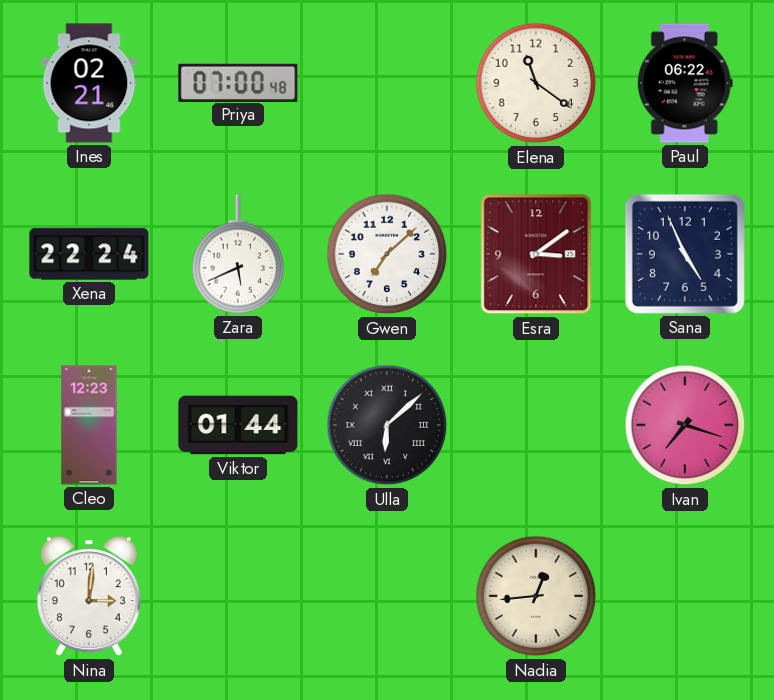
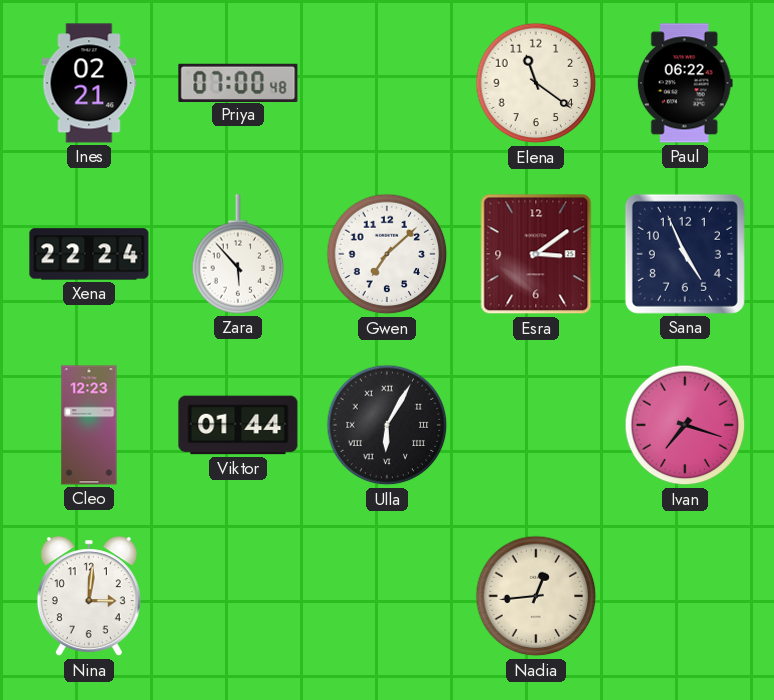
Zara: 5:41 -> 5:53 (238, 254)
Ulla: 6:08 -> 6:05 (387, 425)
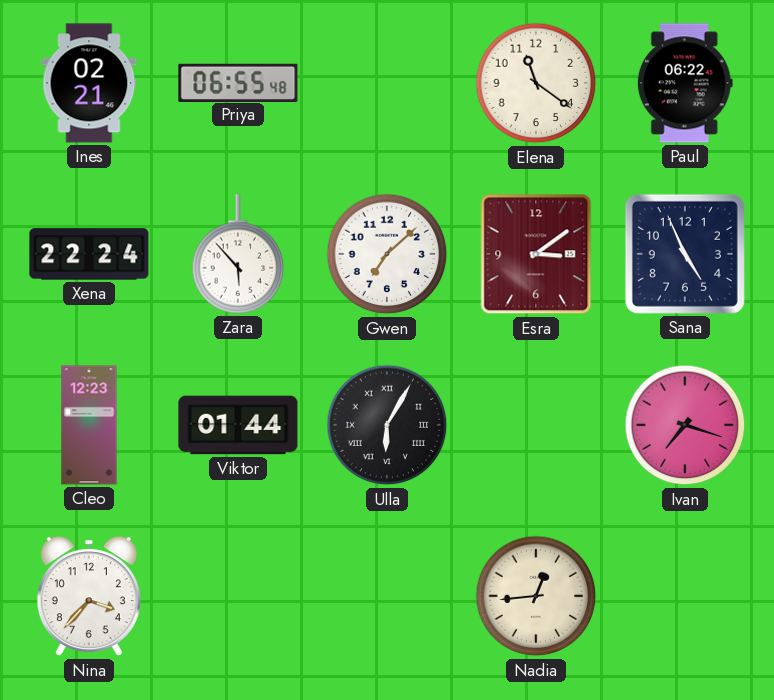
Priya: 07:00 -> 06:55 (238, 82)
Nina: 3:01 -> 3:37 (89, 597)
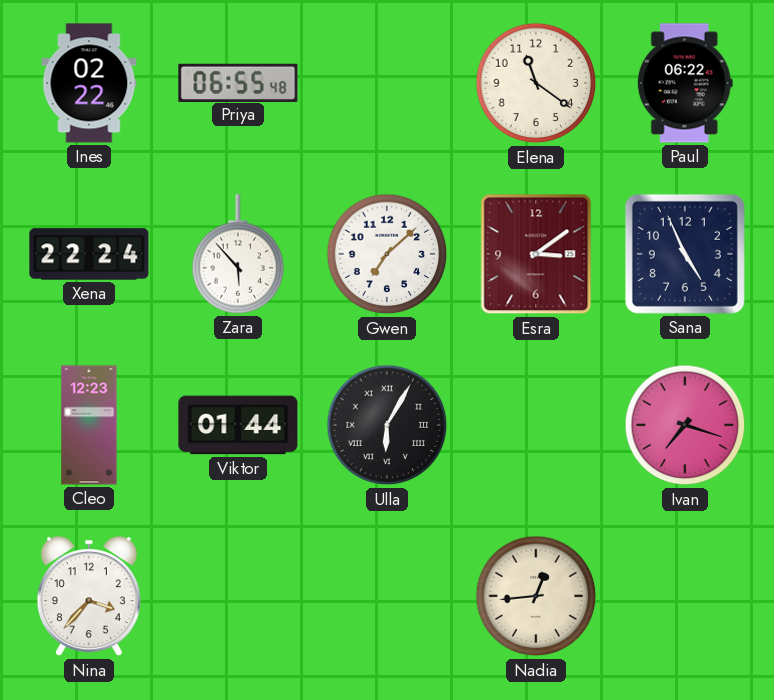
Ines: 02:21 -> 02:22 (89, 83)
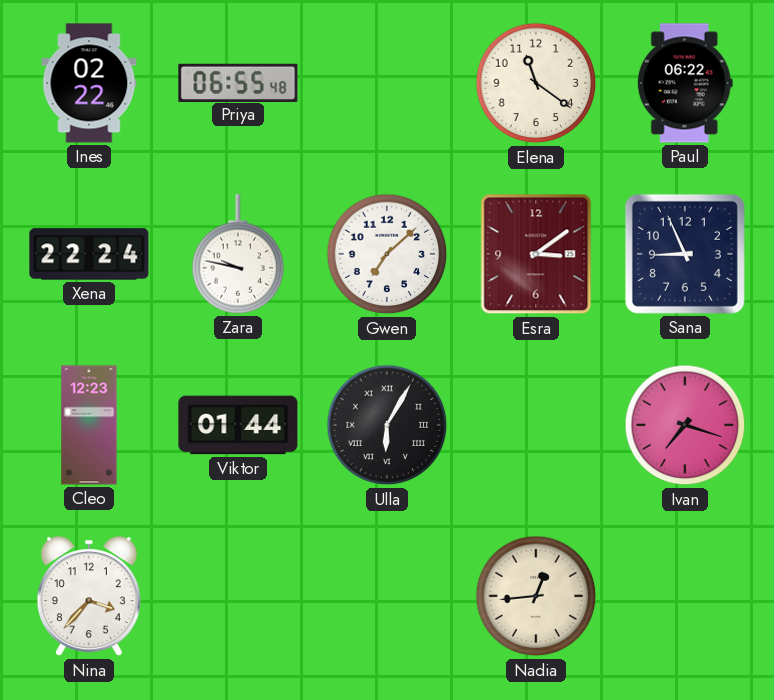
Zara: 5:53 -> 9:47 (238, 254)
Sana: 4:56 -> 8:56 (685, 254)
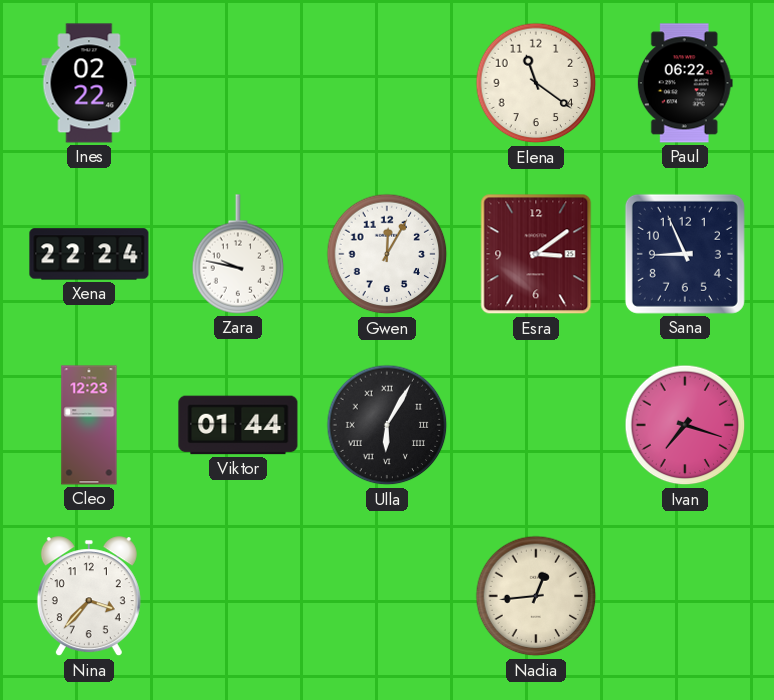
Priya: 06:55 -> none (238, 82)
Gwen: 7:08 -> 12:05 (387, 254)
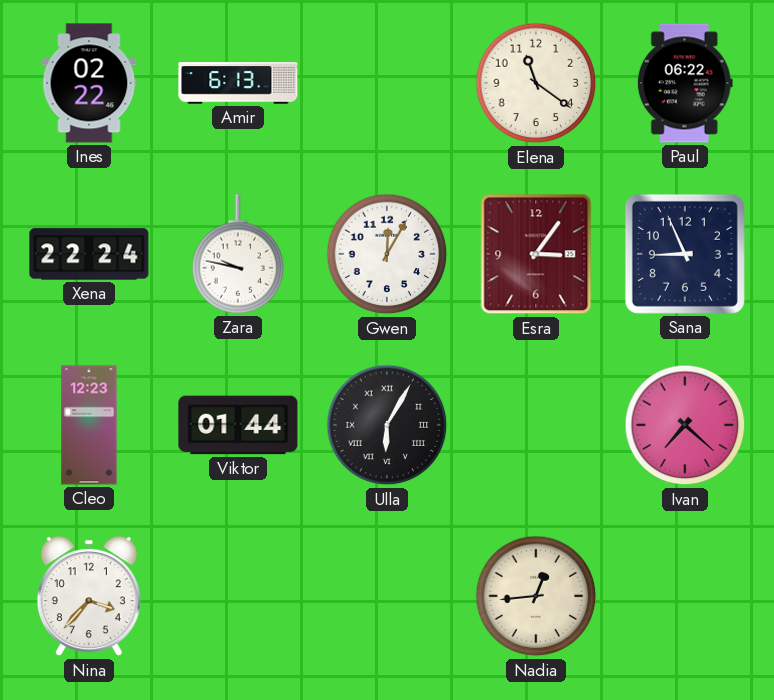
Amir: none -> 6:13 (238, 83)
Esra: 3:09 -> 3:06 (536, 254)
Ivan: 7:18 -> 7:22 (685, 425)
